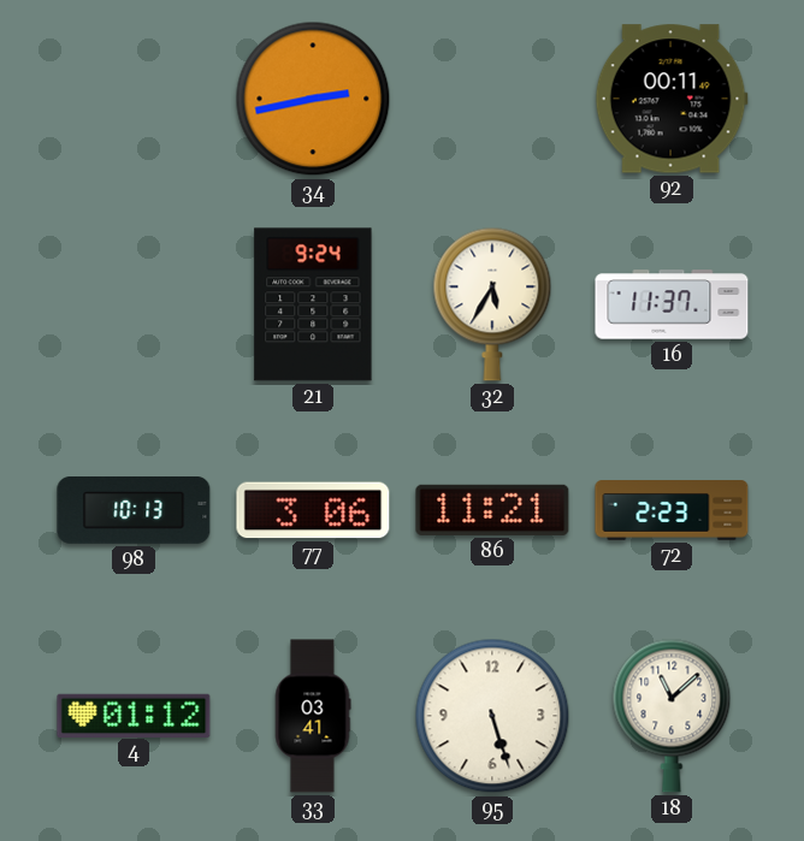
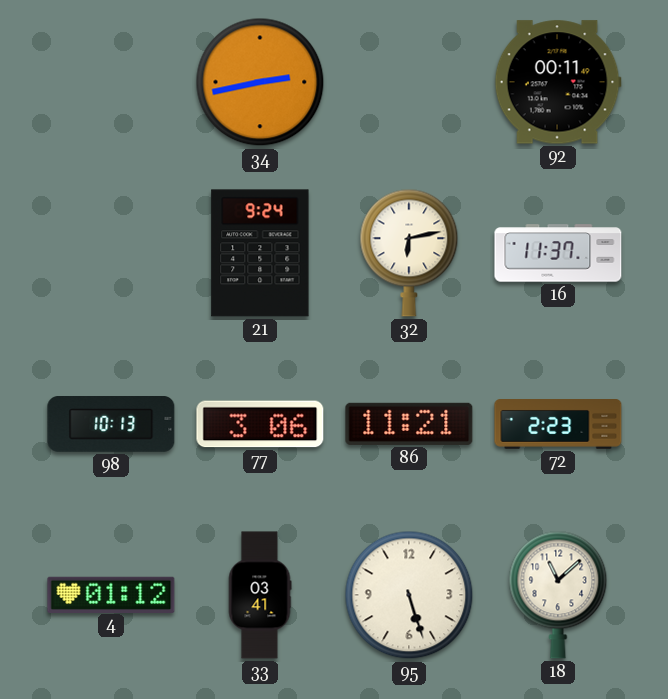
32: 5:35 -> 6:13 (409, 253)
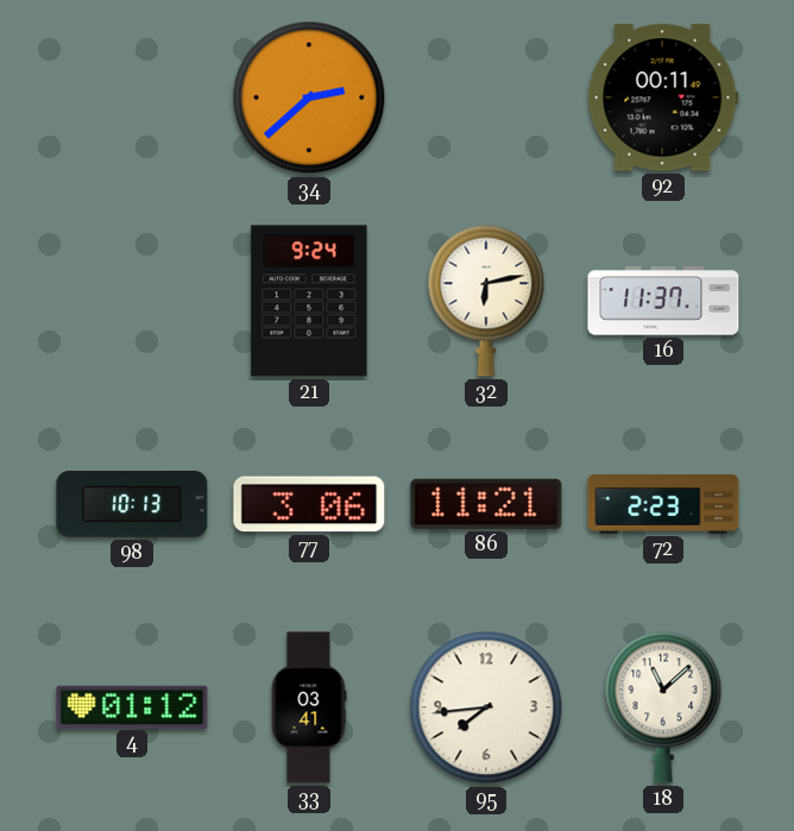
34: 2:43 -> 2:38 (309, 97)
95: 5:27 -> 7:44 (486, 707)
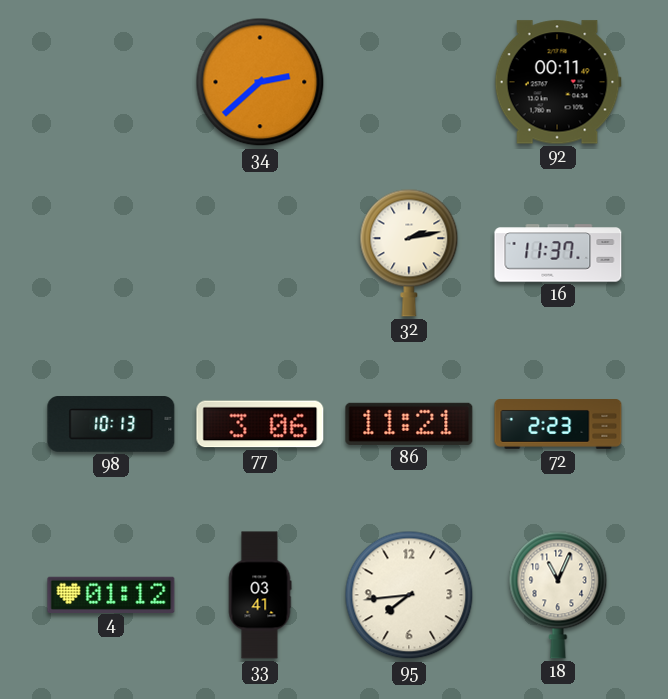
21: 9:24 -> none (309, 301)
32: 6:13 -> 2:13 (409, 253)
18: 11:08 -> 11:04 (558, 595)
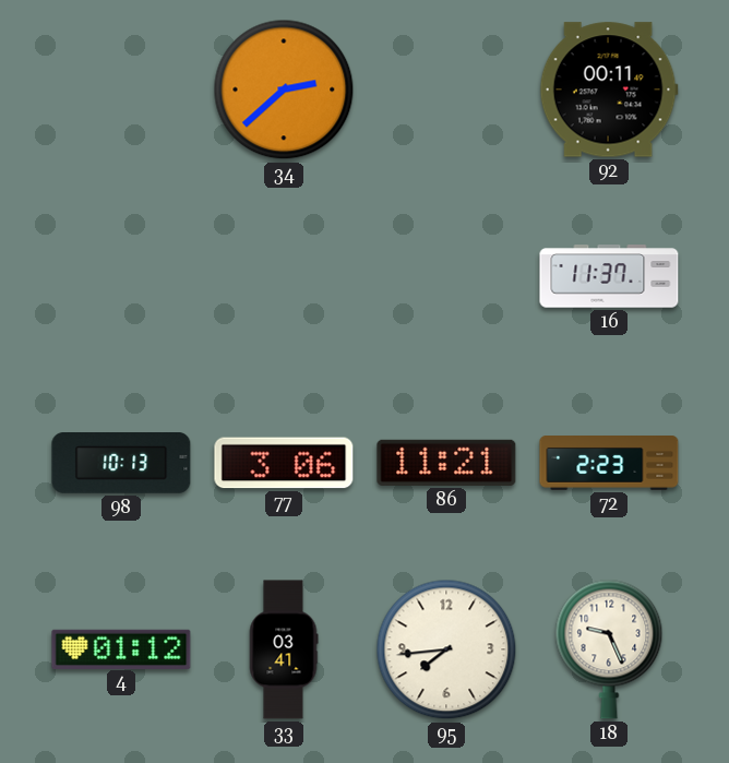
32: 2:13 -> none (409, 253)
18: 11:04 -> 9:26 (609, 649)
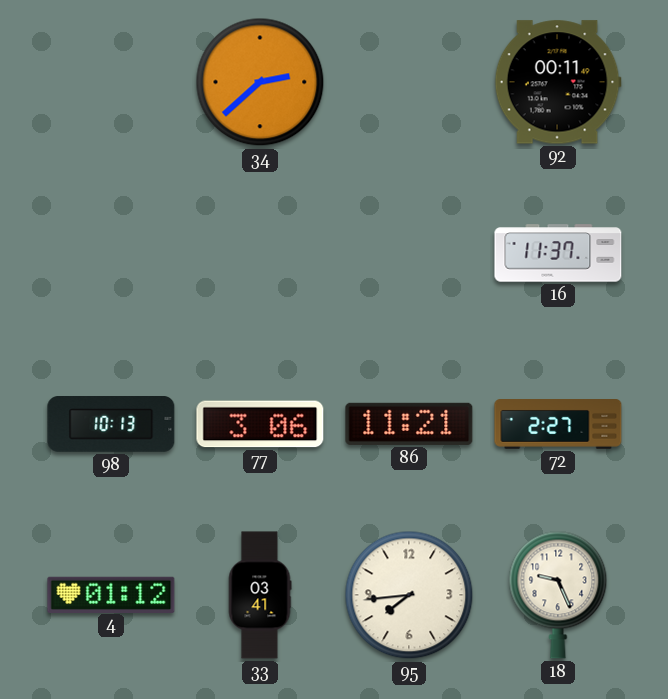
72: 2:23 -> 2:27 (558, 425)
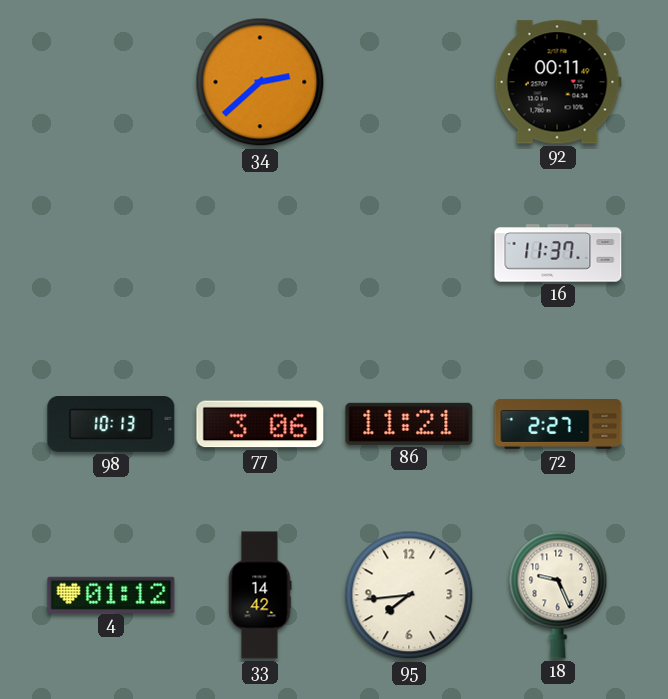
33: 03:41 -> 14:42 (260, 595)
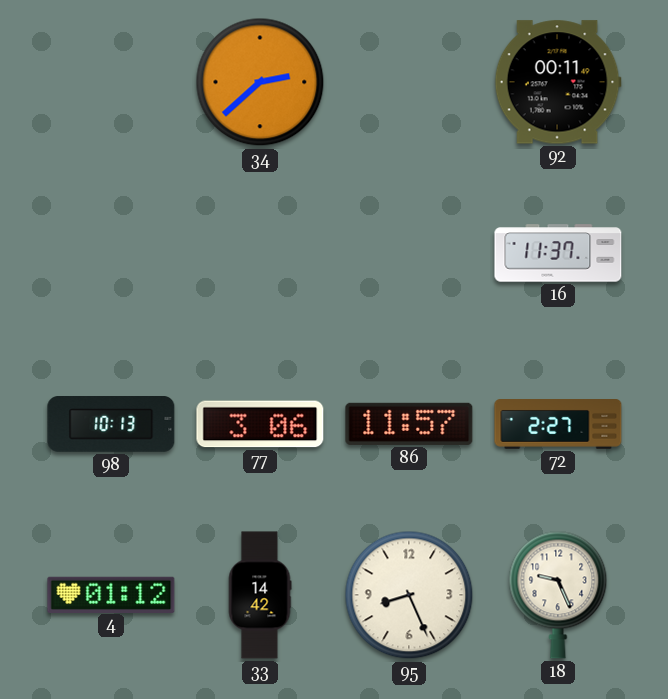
86: 11:21 -> 11:57 (409, 424)
95: 7:44 -> 8:26 (409, 595)
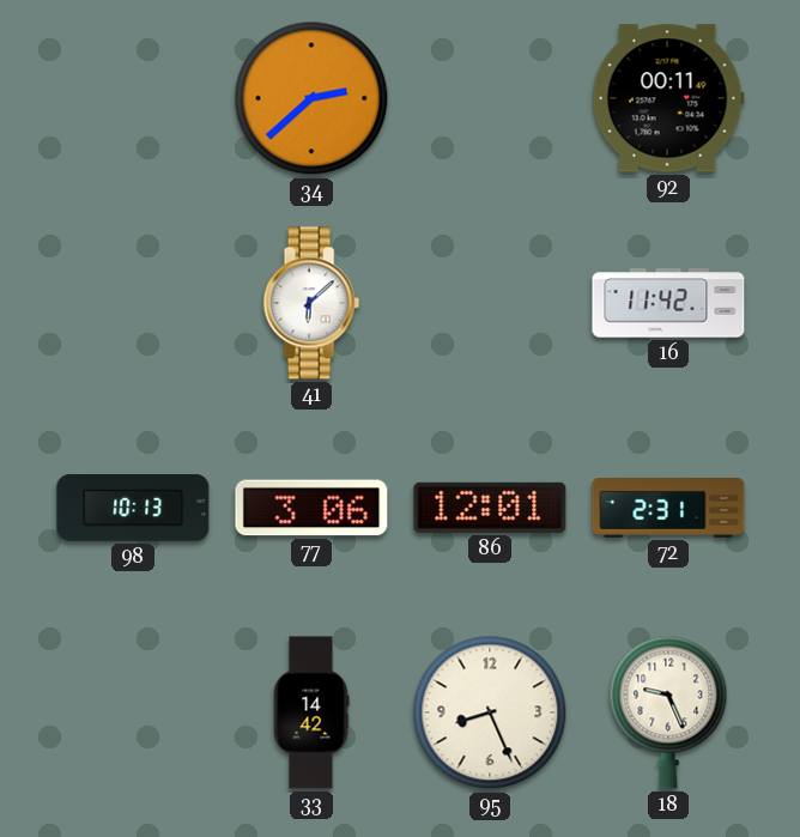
41: none -> 6:08 (311, 303)
16: 11:37 -> 11:42 (668, 303)
86: 11:57 -> 12:01 (490, 508)
72: 2:27 -> 2:31 (668, 509)
4: 01:12 -> none (111, 594)
